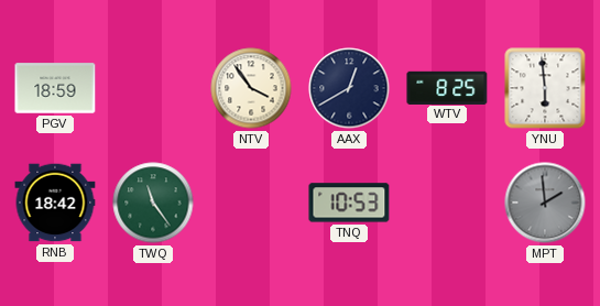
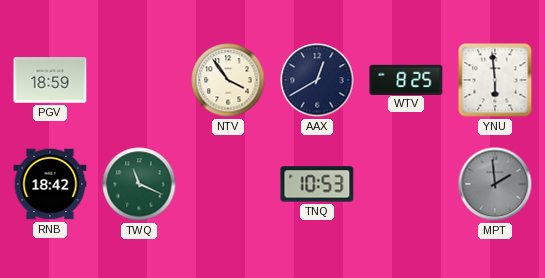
TWQ: 11:24 -> 11:19 (139, 184)
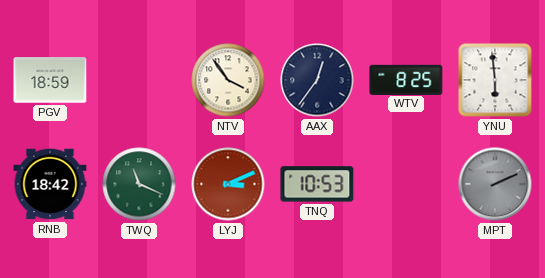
AAX: 12:40 -> 12:36 (317, 80)
LYJ: none -> 3:11 (228, 184)
MPT: 1:59 -> 2:11 (495, 184)
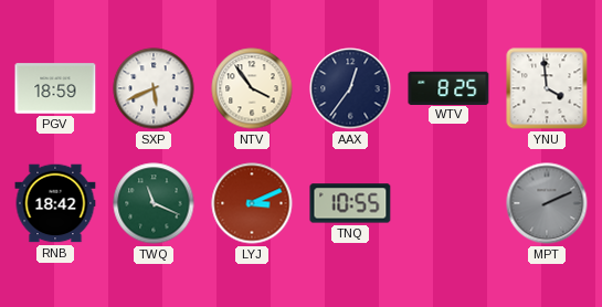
SXP: none -> 5:41 (154, 88)
YNU: 5:59 -> 3:59 (547, 88)
TNQ: 10:53 -> 10:55 (350, 203)
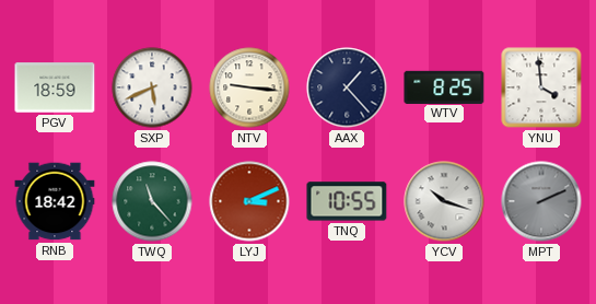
NTV: 3:54 -> 9:16 (249, 87)
AAX: 12:36 -> 1:23 (347, 87)
TWQ: 11:19 -> 11:23 (152, 201)
YCV: none -> 10:18 (444, 201)
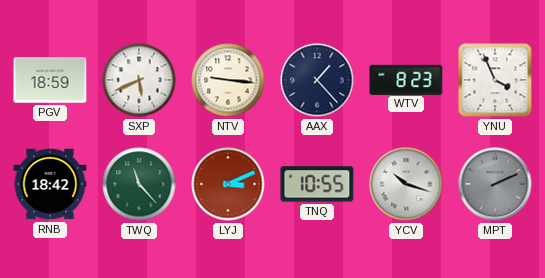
WTV: 8:25 -> 8:23 (406, 79)
YNU: 3:59 -> 3:56 (495, 80)
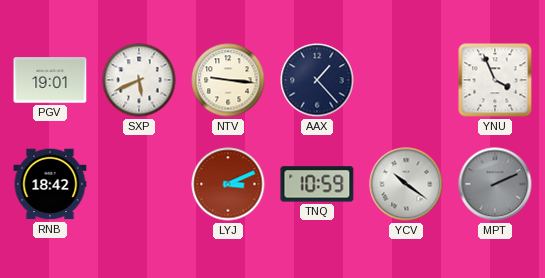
PGV: 18:59 -> 19:01 (50, 80)
WTV: 8:23 -> none (406, 79)
TWQ: 11:23 -> none (139, 184)
TNQ: 10:55 -> 10:59 (317, 184)
YCV: 10:18 -> 10:21 (406, 184)
